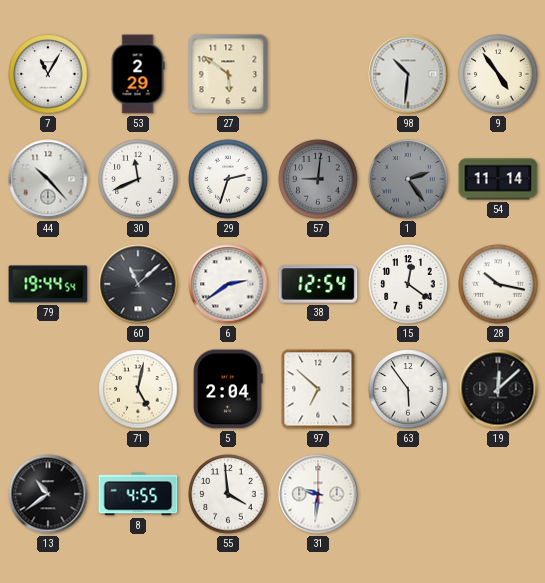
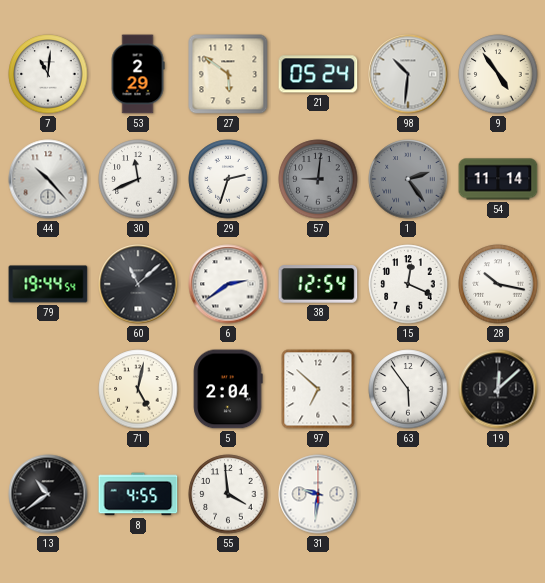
7: 11:05 -> 11:01 (48, 74)
21: none -> 05:24 (318, 74)
15: 12:21 -> 12:19 (408, 284)
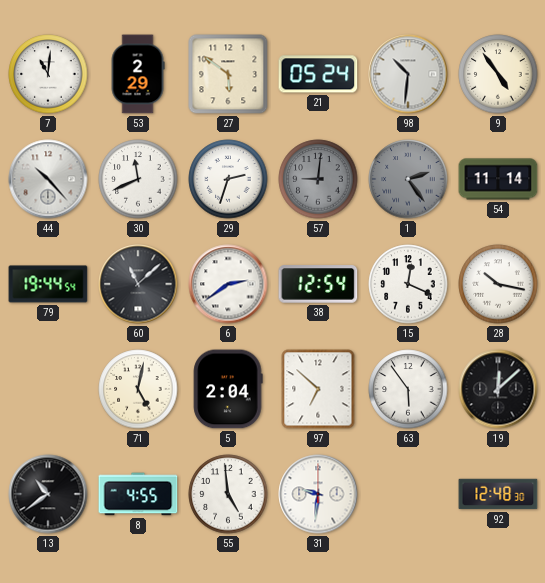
55: 3:59 -> 4:59 (228, 494)
92: none -> 12:48 (498, 494)
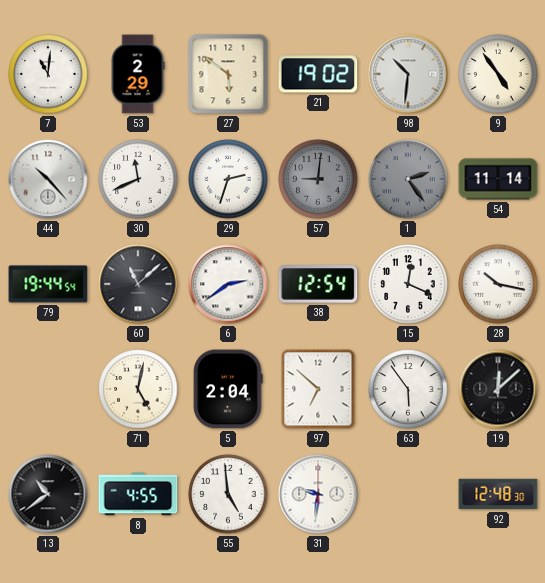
21: 05:24 -> 19:02 (318, 74)
